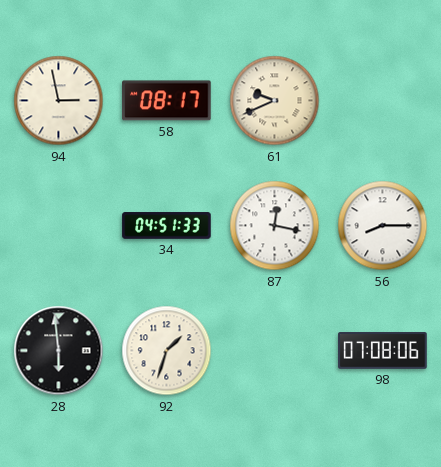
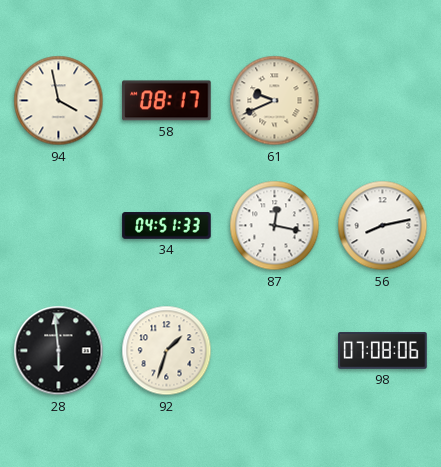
94: 2:58 -> 3:58 (59, 101)
56: 8:15 -> 8:13 (383, 226)
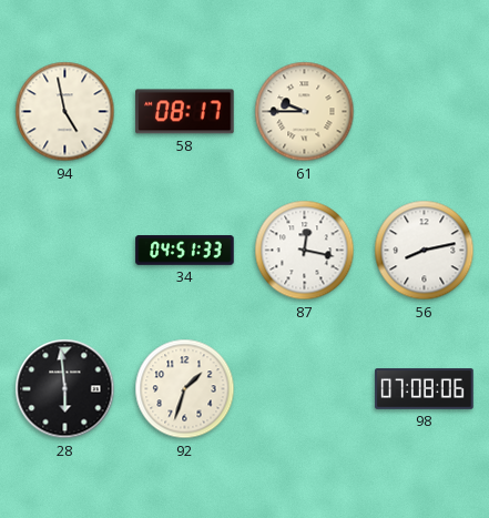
94: 3:58 -> 4:58 (65, 112)
61: 9:41 -> 9:45 (305, 112)
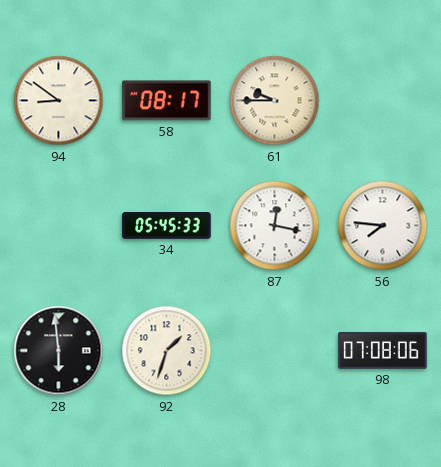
94: 4:58 -> 8:51 (59, 101)
34: 04:51 -> 05:45 (167, 226)
56: 8:13 -> 7:46 (383, 226)
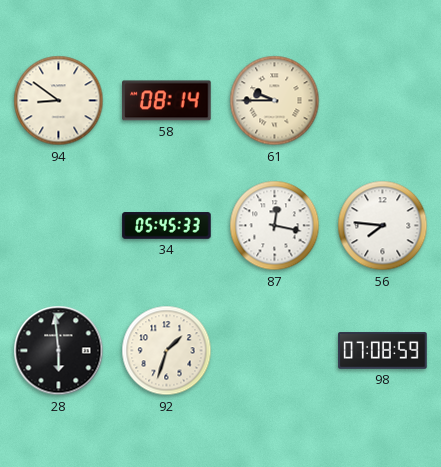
58: 08:17 -> 08:14 (167, 101)
98: 07:08:06 -> 07:08:59 (383, 351)
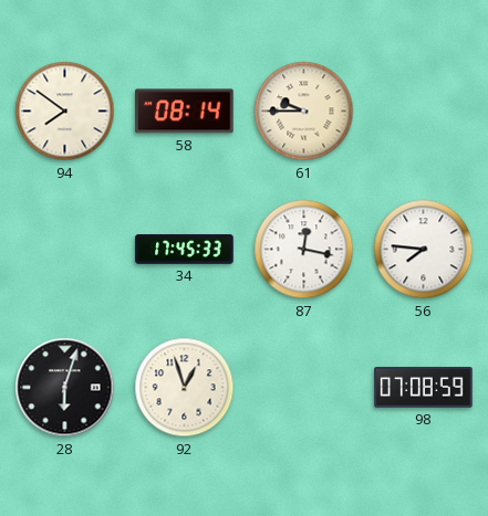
94: 8:51 -> 7:51 (65, 112)
34: 05:45 -> 17:45 (185, 250)
28: 5:59 -> 6:03 (65, 388)
92: 1:33 -> 12:57 (185, 388)
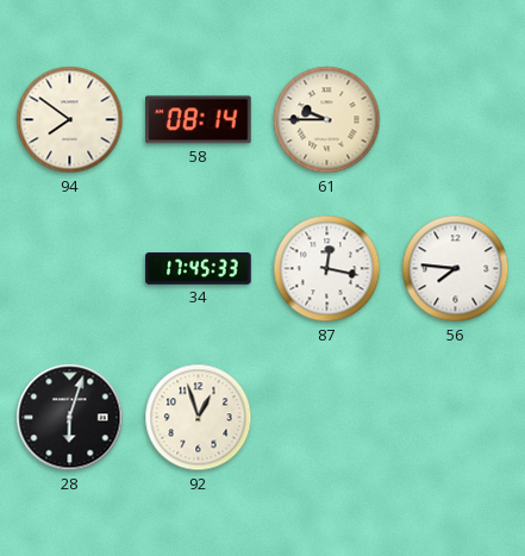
98: 07:08 -> none (424, 388)
